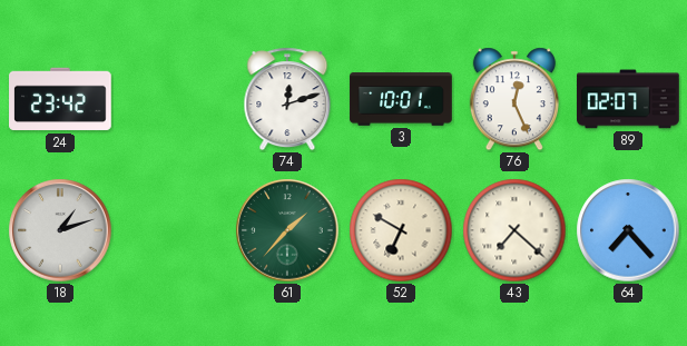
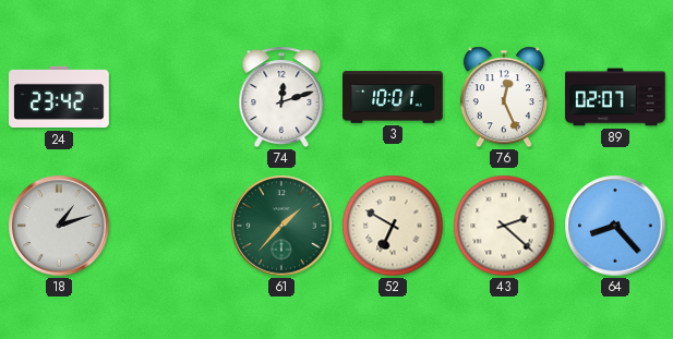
43: 7:22 -> 2:22 (504, 226)
64: 7:23 -> 8:23 (615, 226)
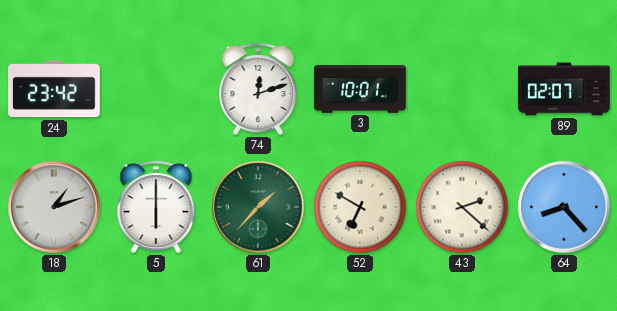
76: 12:26 -> none (504, 97)
5: none -> 6:00 (156, 207)
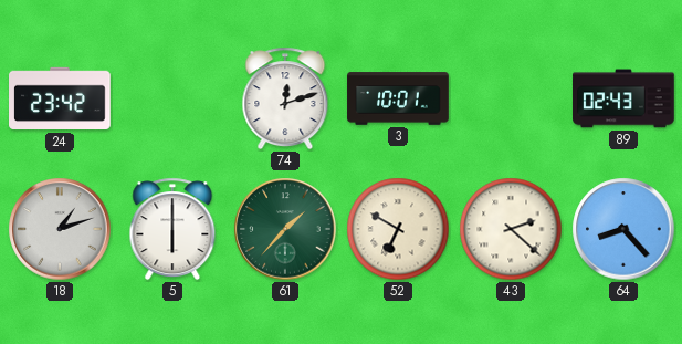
89: 02:07 -> 02:43 (623, 98)
